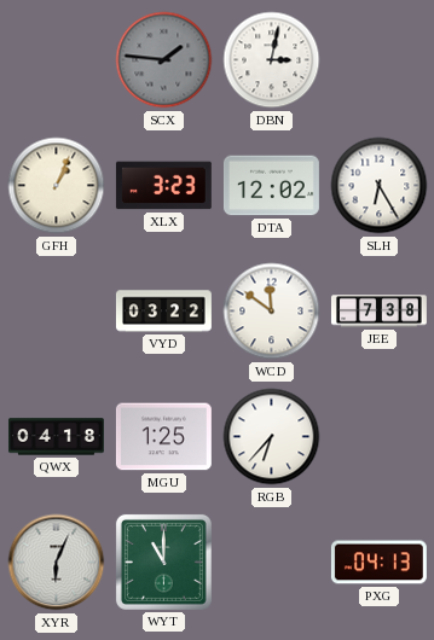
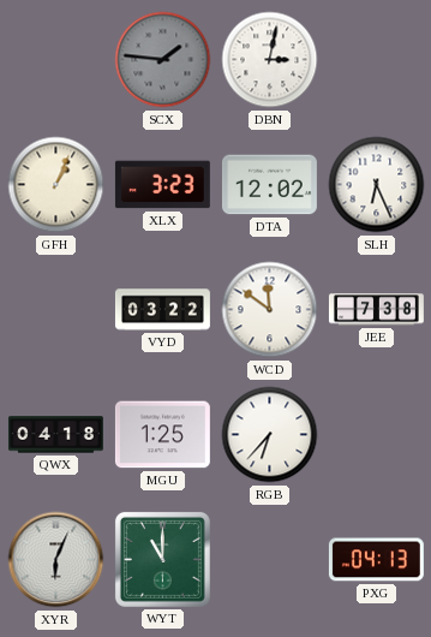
SLH: 6:25 -> 6:26 (377, 185)
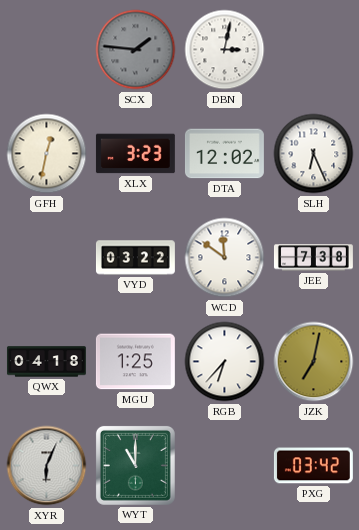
GFH: 1:04 -> 12:32 (47, 154)
JZK: none -> 7:02 (314, 362)
PXG: 04:13 -> 03:42 (313, 466)
